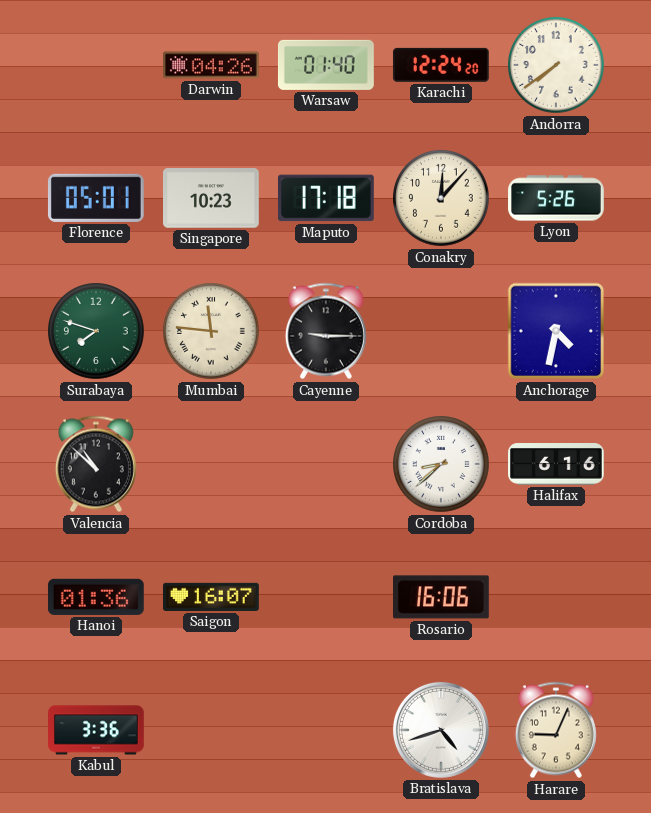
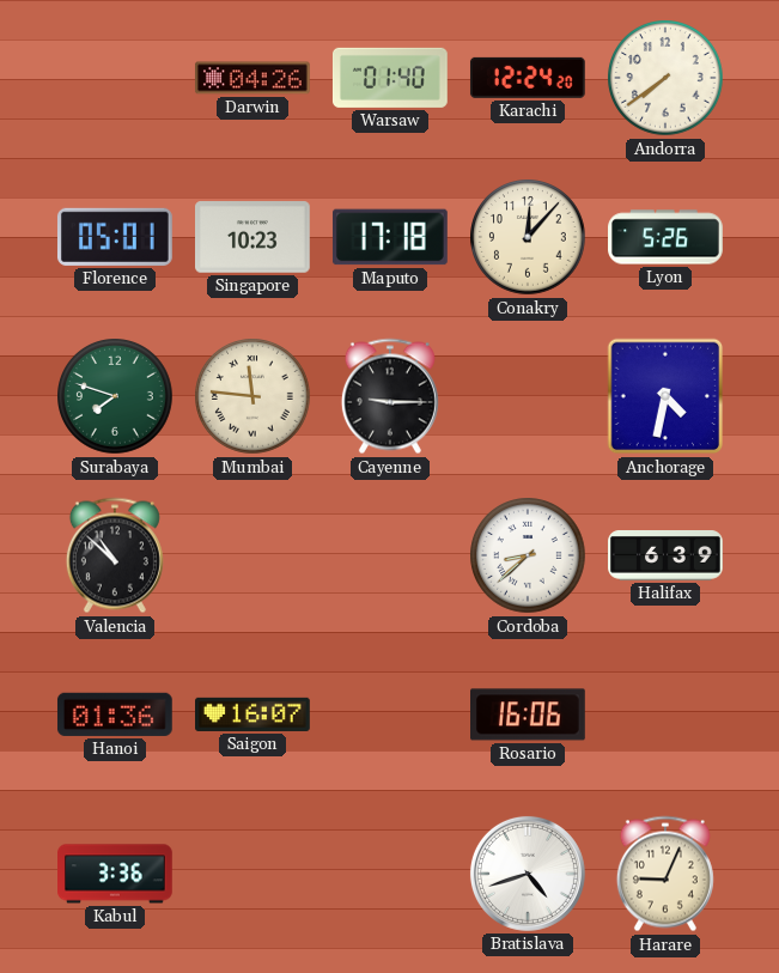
Halifax: 6:16 -> 6:39 (665, 555)
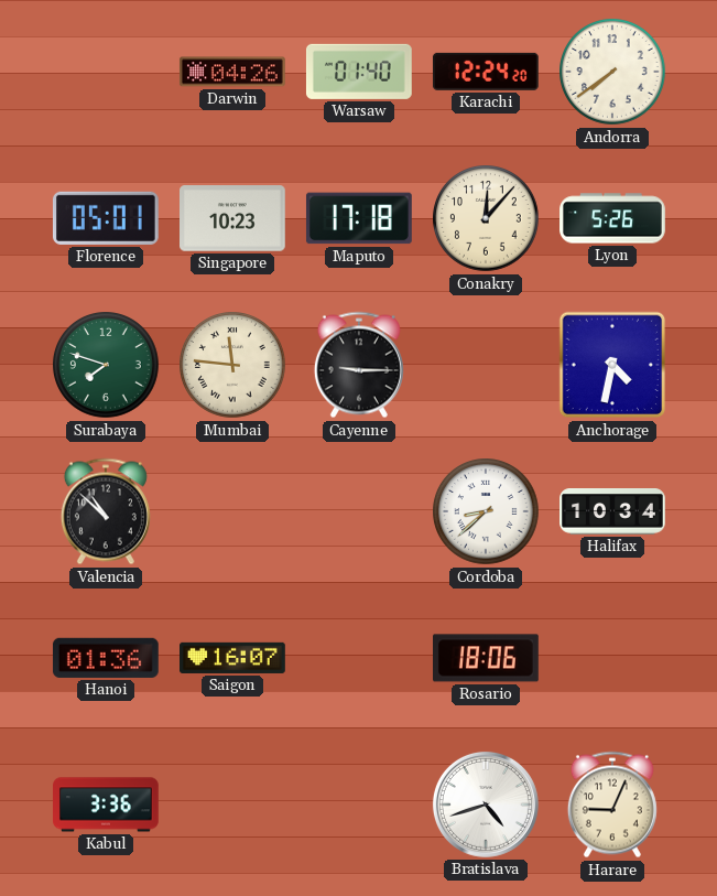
Halifax: 6:39 -> 10:34 (612, 511)
Rosario: 16:06 -> 18:06 (487, 658)
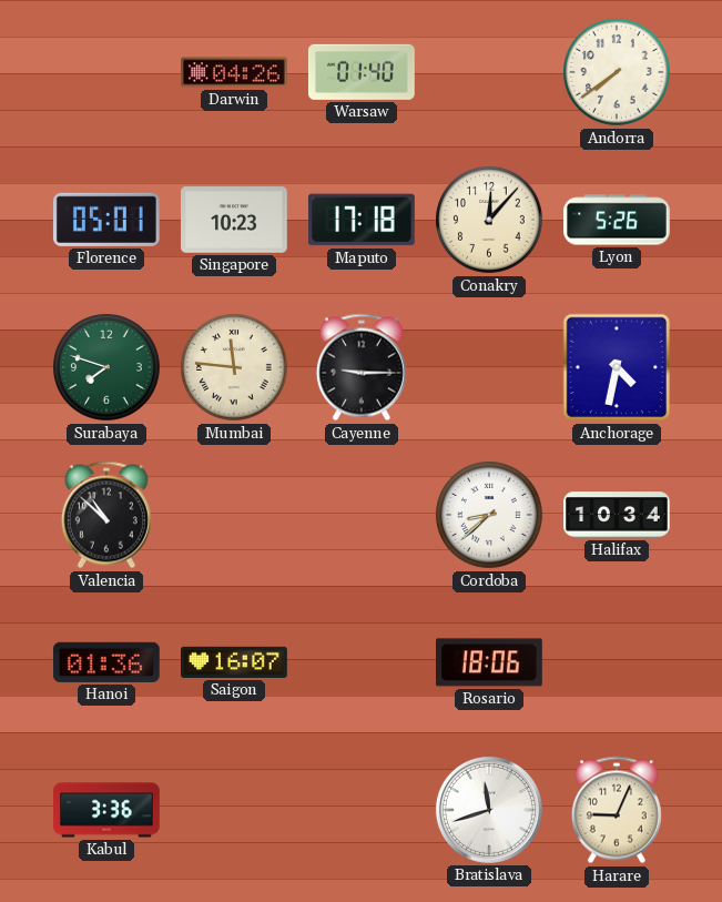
Karachi: 12:24 -> none (486, 72)
Bratislava: 4:42 -> 11:42 (489, 810)
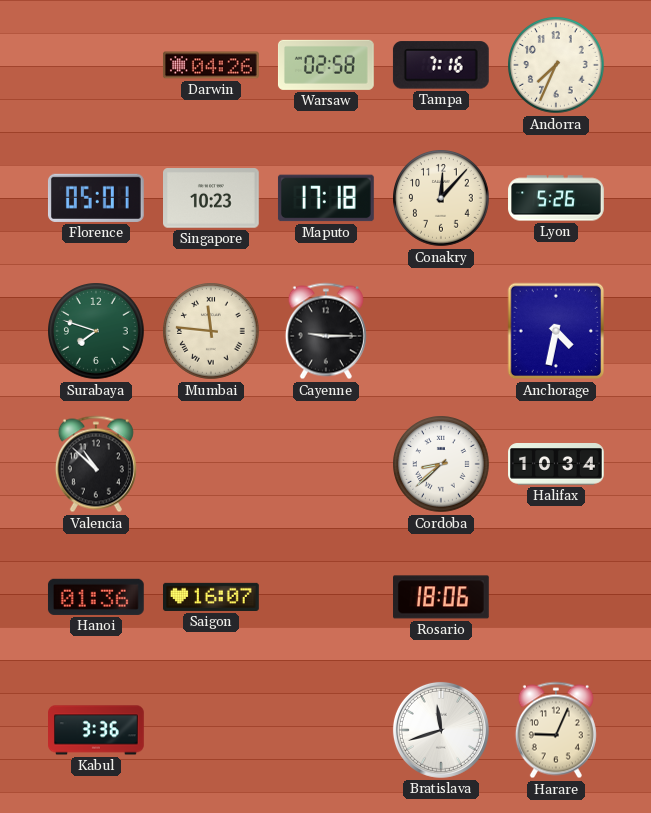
Warsaw: 01:40 -> 02:58 (326, 65)
Tampa: none -> 7:16 (441, 65)
Andorra: 7:39 -> 7:34 (556, 65)
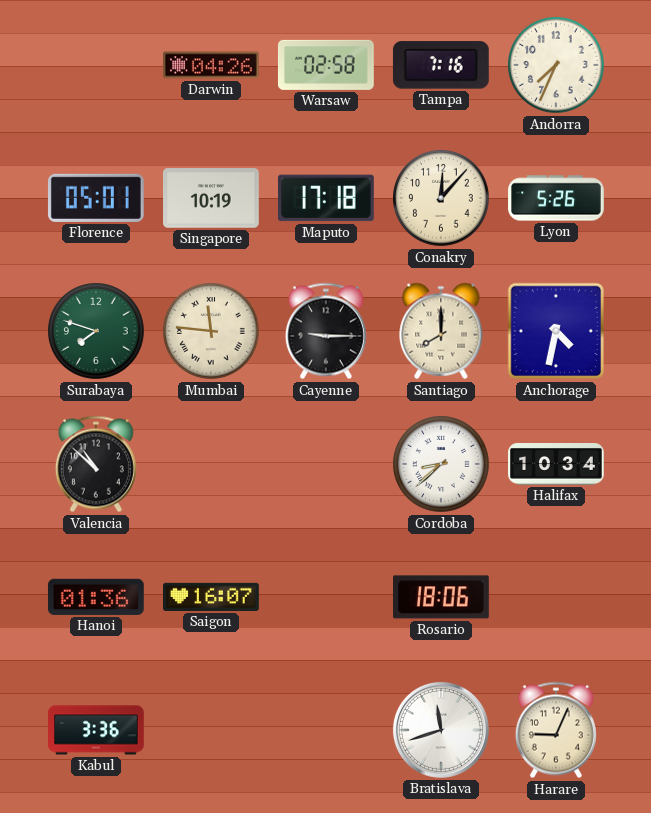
Singapore: 10:23 -> 10:19 (212, 198)
Santiago: none -> 8:00 (441, 331)
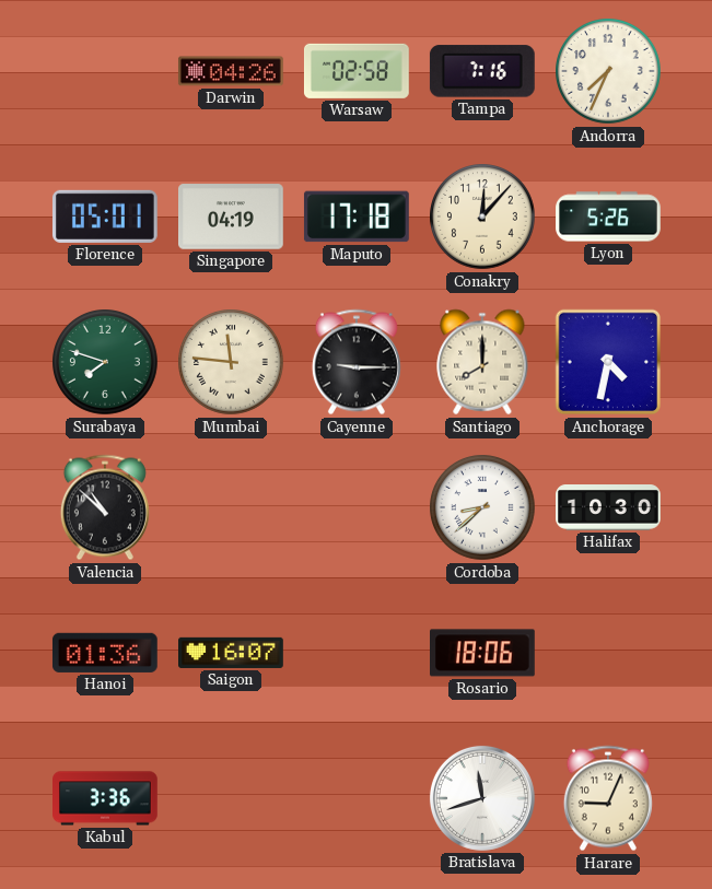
Singapore: 10:19 -> 04:19 (232, 217)
Halifax: 10:34 -> 10:30 (608, 507)
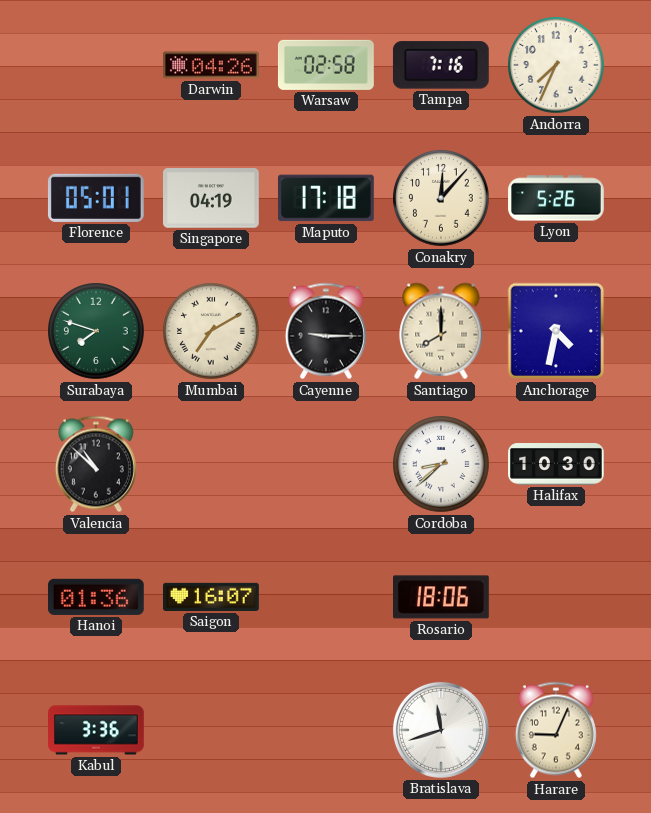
Mumbai: 11:46 -> 7:10 (211, 331)
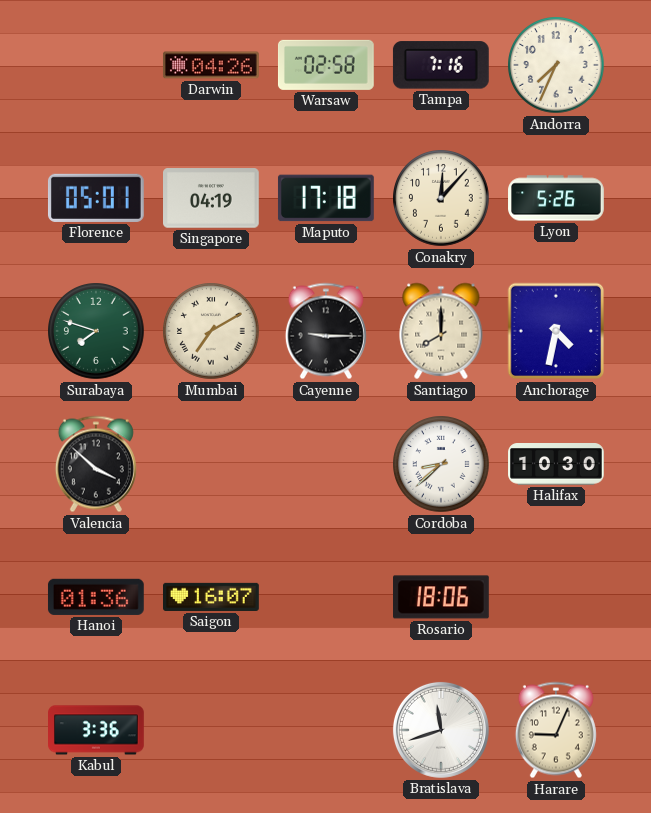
Valencia: 10:52 -> 3:52 (96, 464)
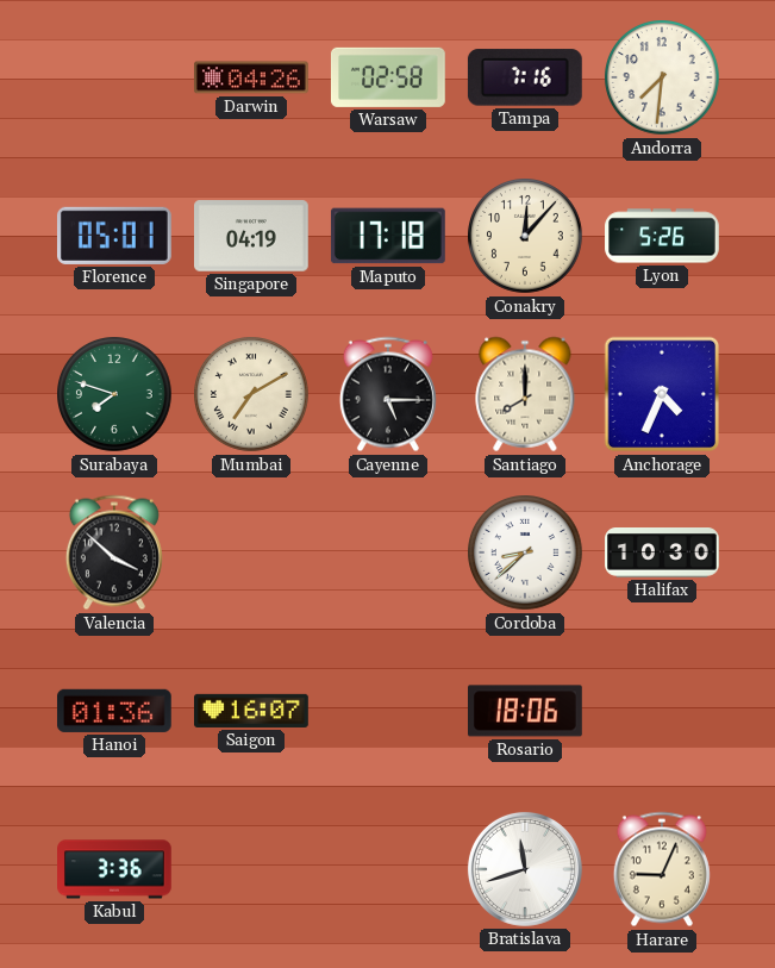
Andorra: 7:34 -> 7:31 (662, 77)
Cayenne: 9:15 -> 5:15 (388, 394)
Anchorage: 4:32 -> 4:34 (662, 394)
